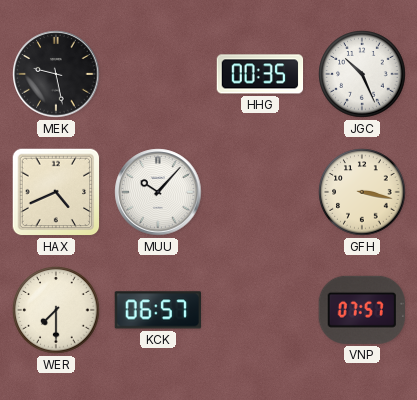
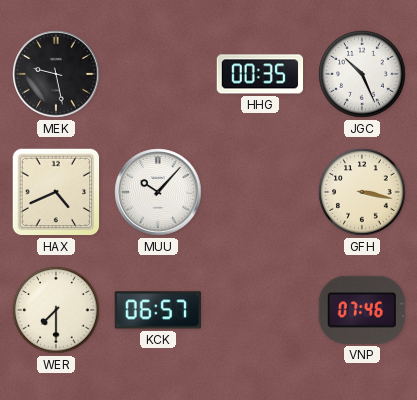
VNP: 07:57 -> 07:46 (361, 310)
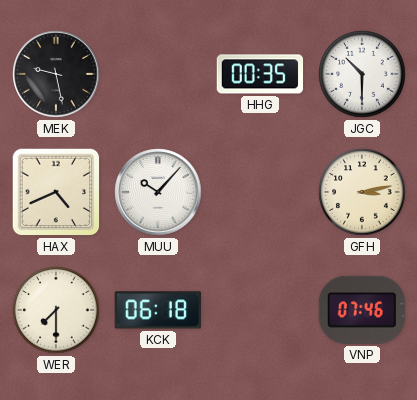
JGC: 10:26 -> 10:30 (362, 74)
GFH: 3:17 -> 3:13 (362, 192)
KCK: 06:57 -> 06:18 (157, 310)
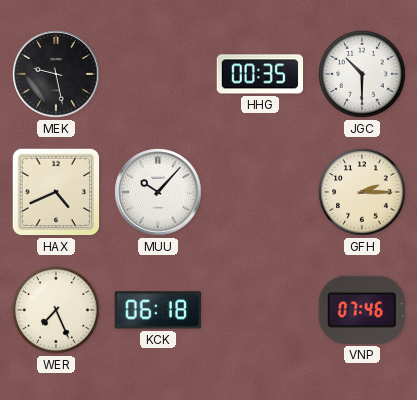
GFH: 3:13 -> 2:15 (362, 192)
WER: 7:30 -> 7:26 (56, 310)
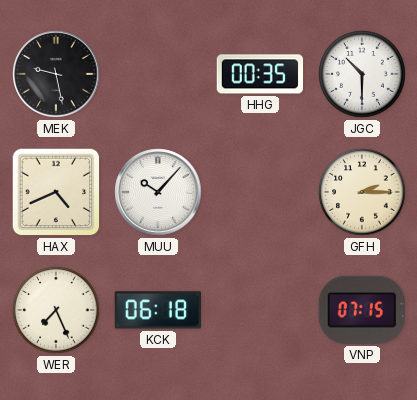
VNP: 07:46 -> 07:15 (361, 310)
